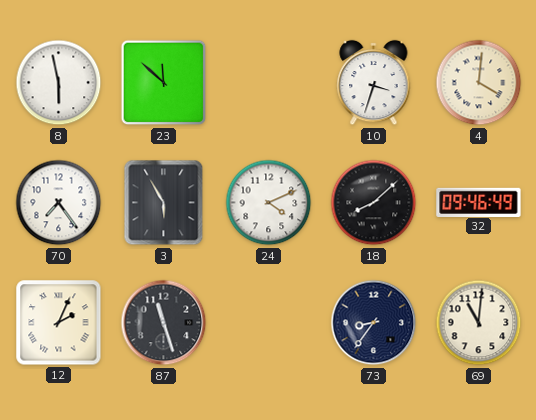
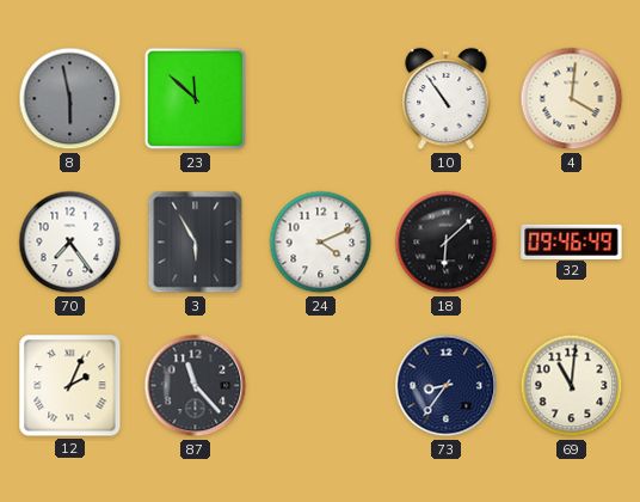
8 dial: white -> grey (70, 99)
10: 3:33 -> 10:54 (447, 99)
18: 8:08 -> 6:08 (447, 243)
87: 11:27 -> 11:23 (196, 386)
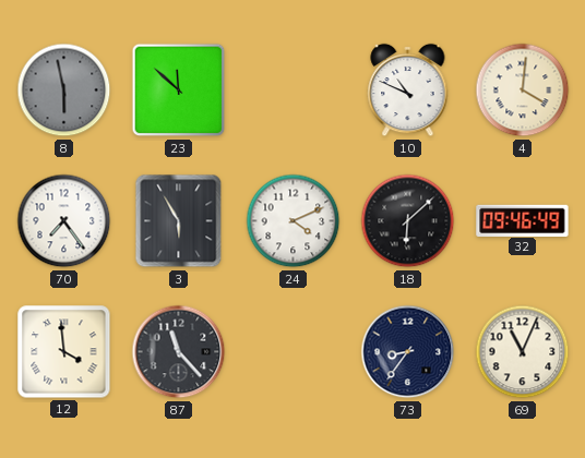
10: 10:54 -> 10:49 (408, 91)
12: 2:04 -> 3:59 (64, 352)
69: 11:01 -> 11:04 (523, 352)
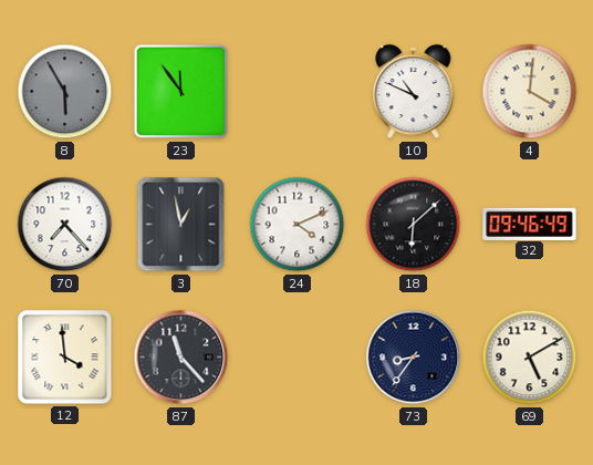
8: 5:58 -> 5:55 (65, 92)
23: 11:52 -> 11:54 (181, 92)
70: 7:24 -> 7:23 (65, 225)
3: 5:55 -> 12:58 (181, 225)
69: 11:04 -> 5:10 (530, 358)
